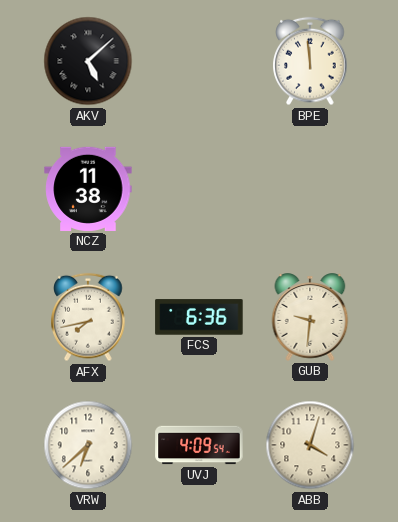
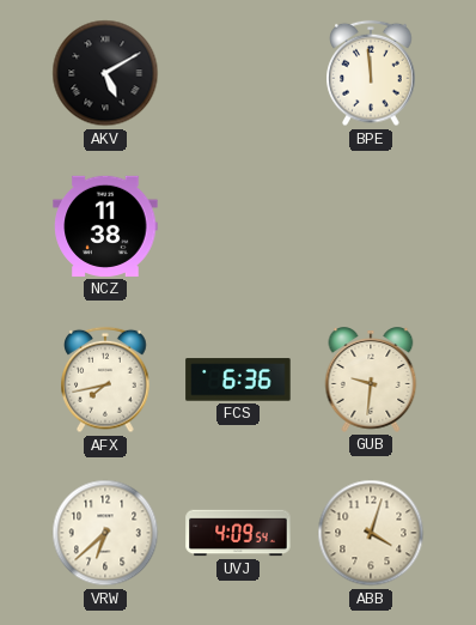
AKV: 5:08 -> 5:10 (105, 73)
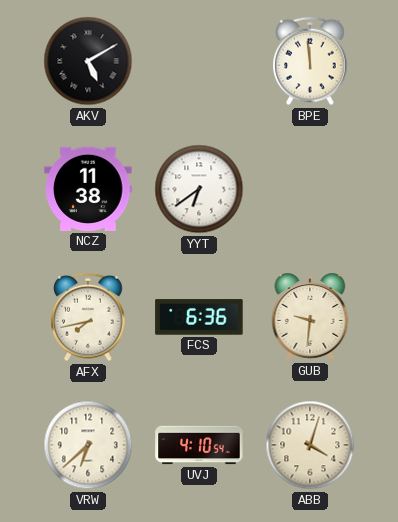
YYT: none -> 6:39 (199, 189)
UVJ: 4:09 -> 4:10 (199, 445)
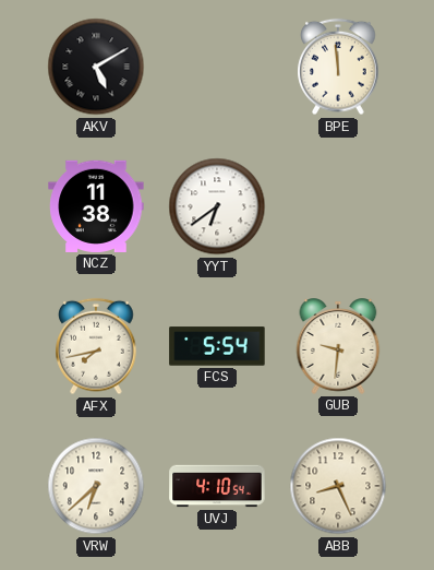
FCS: 6:36 -> 5:54 (217, 346)
ABB: 4:03 -> 8:26 (338, 486)
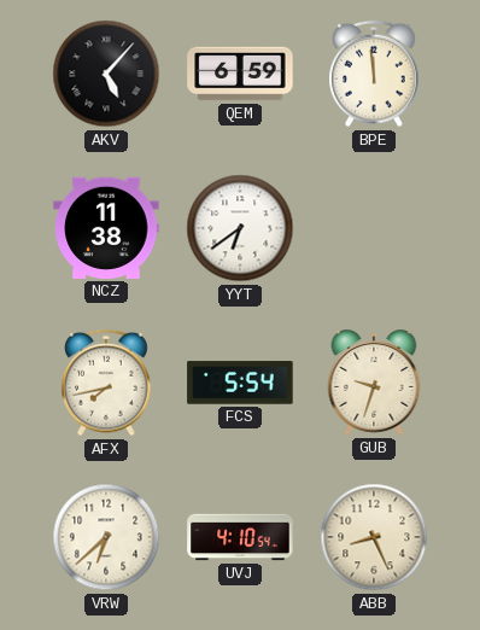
AKV: 5:10 -> 5:07 (106, 74)
QEM: none -> 6:59 (240, 74)
GUB: 9:31 -> 9:33 (374, 383)
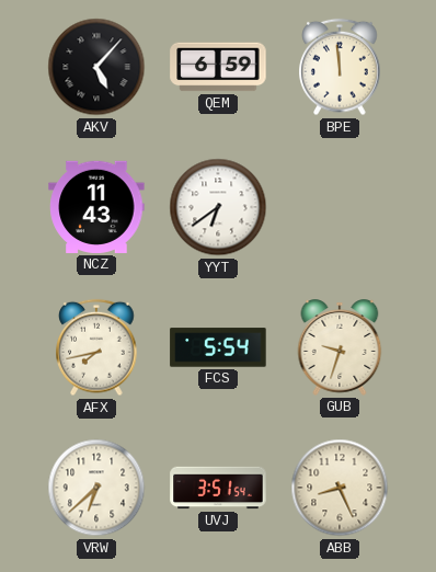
NCZ: 11:38 -> 11:43 (96, 207)
UVJ: 4:10 -> 3:51 (218, 488)
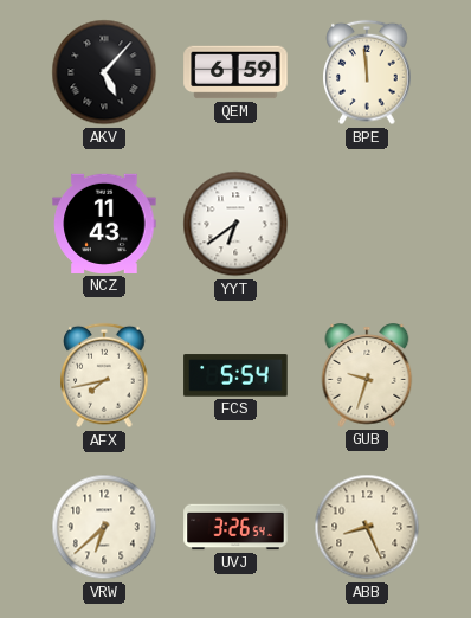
UVJ: 3:51 -> 3:26 (236, 527)
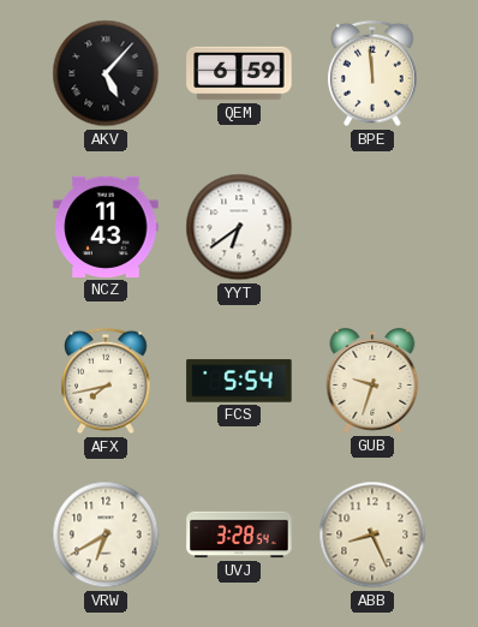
VRW: 6:38 -> 6:40 (106, 535)
UVJ: 3:26 -> 3:28 (239, 535)
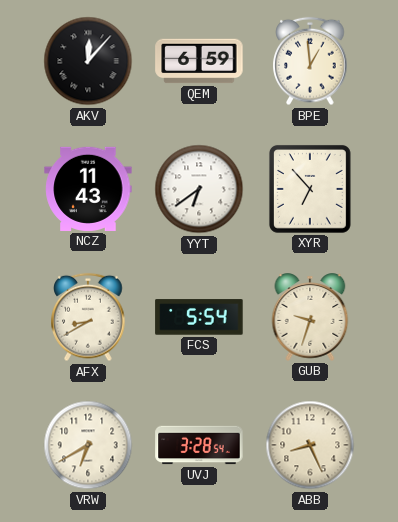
AKV: 5:07 -> 12:07 (88, 61)
BPE: 11:59 -> 12:59 (310, 61)
XYR: none -> 6:53 (310, 189)
AFX: 7:43 -> 8:40 (88, 317)
